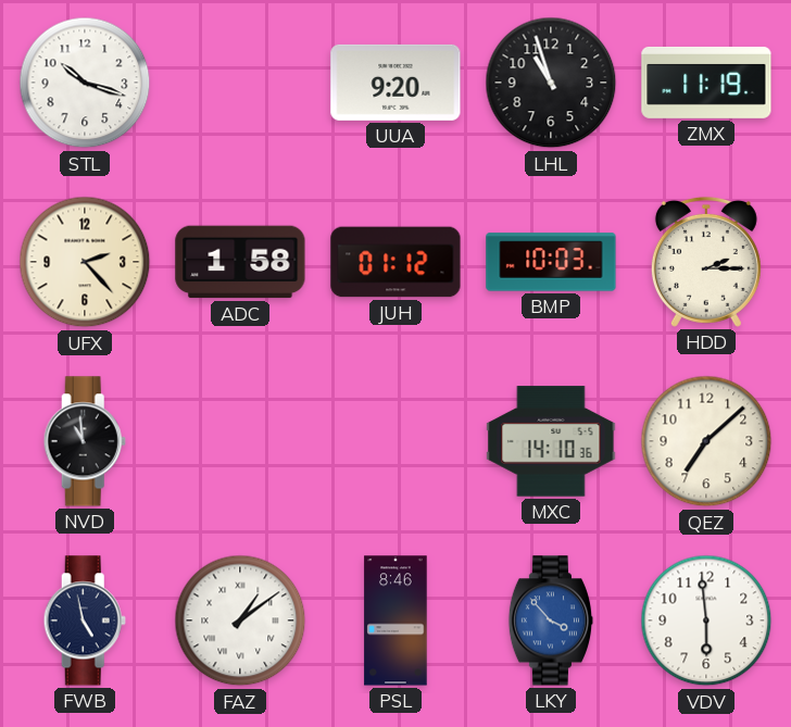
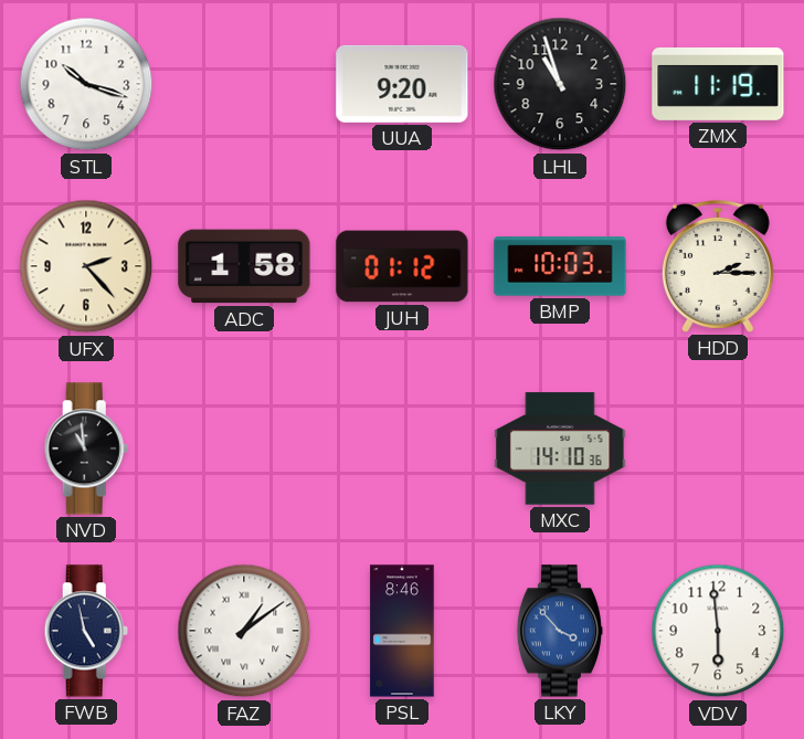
QEZ: 7:08 -> none (706, 441)
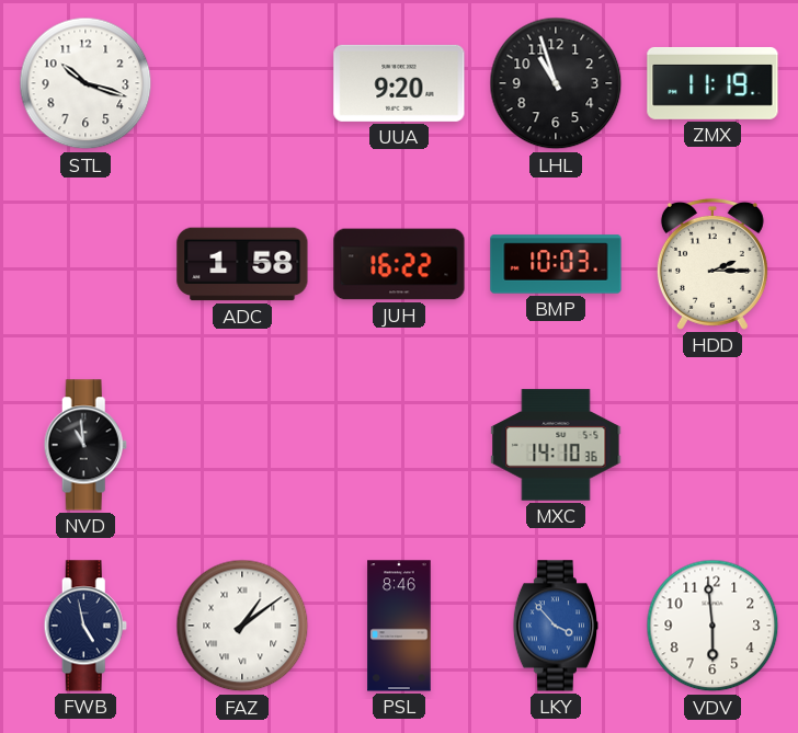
UFX: 2:23 -> none (86, 266)
JUH: 01:12 -> 16:22 (399, 264)
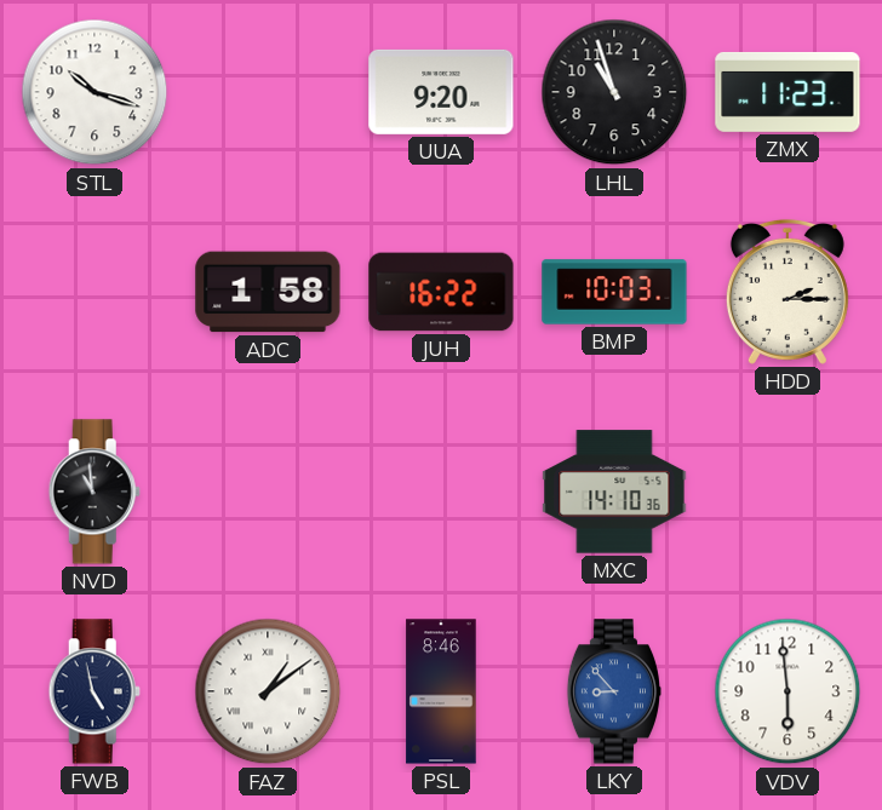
ZMX: 11:19 -> 11:23 (787, 92)
LKY: 3:53 -> 8:53 (613, 691)
